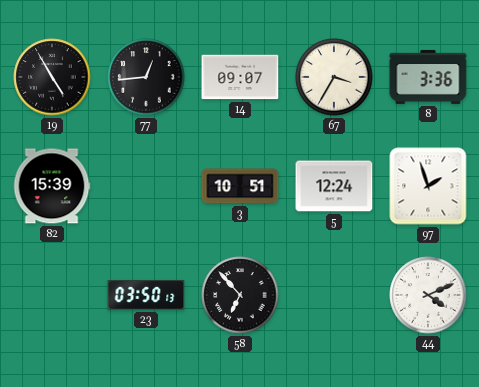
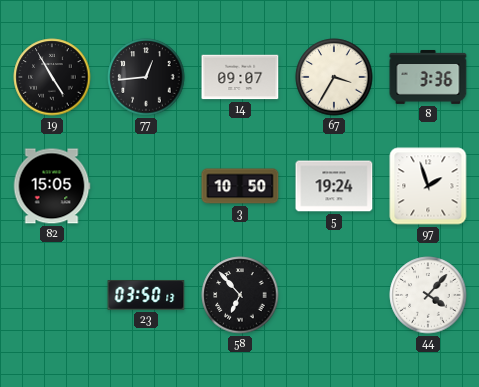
82: 15:39 -> 15:05 (52, 186)
3: 10:51 -> 10:50 (240, 186)
5: 12:24 -> 19:24 (334, 186)
44: 4:11 -> 4:07 (428, 295)
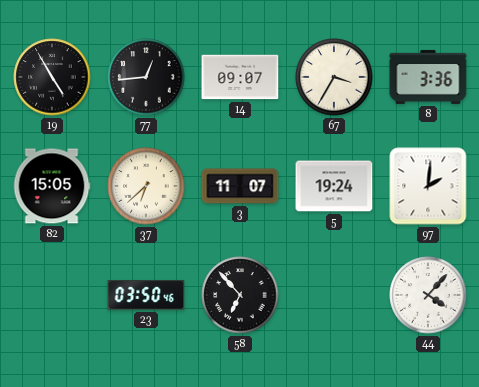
37: none -> 6:38 (146, 186)
3: 10:50 -> 11:07 (240, 186)
97: 1:57 -> 2:01 (428, 186)
23: 03:50:13 -> 03:50:46 (146, 296)
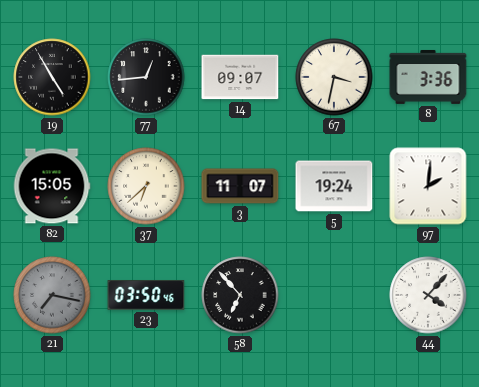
67: 3:35 -> 3:32 (334, 77)
21: none -> 7:17 (52, 295)
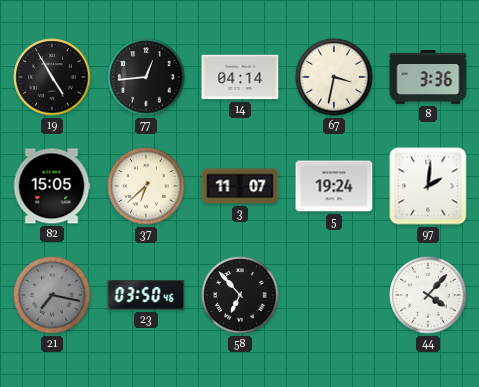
14: 09:07 -> 04:14 (240, 77)
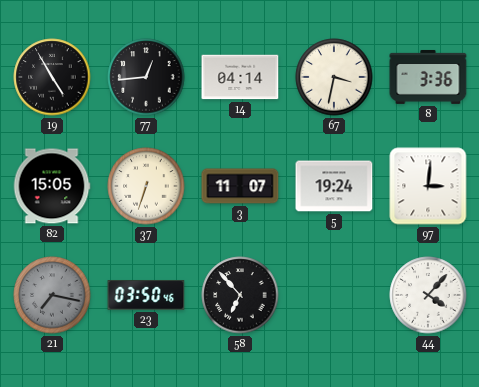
37: 6:38 -> 6:33 (146, 186)
97: 2:01 -> 3:01 (428, 186)
